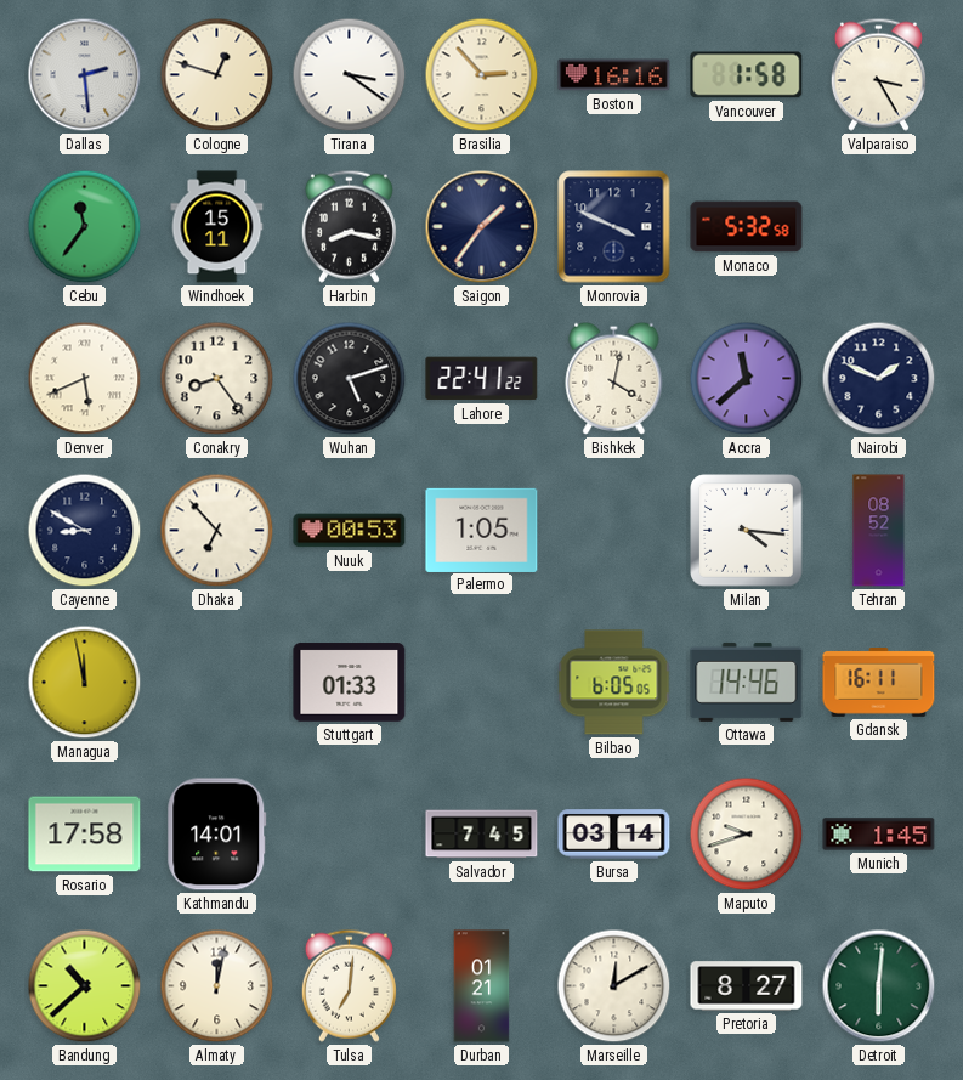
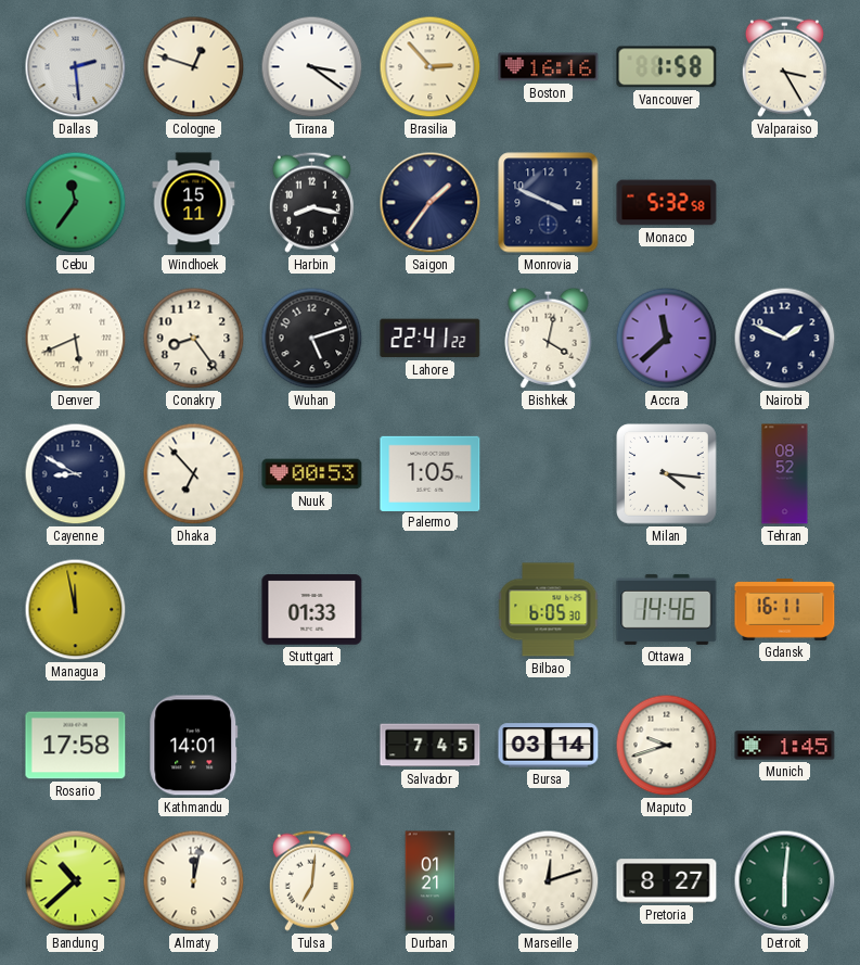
Bilbao: 6:05:05 -> 6:05:30 (549, 610)
Marseille: 12:10 -> 12:12 (549, 881)
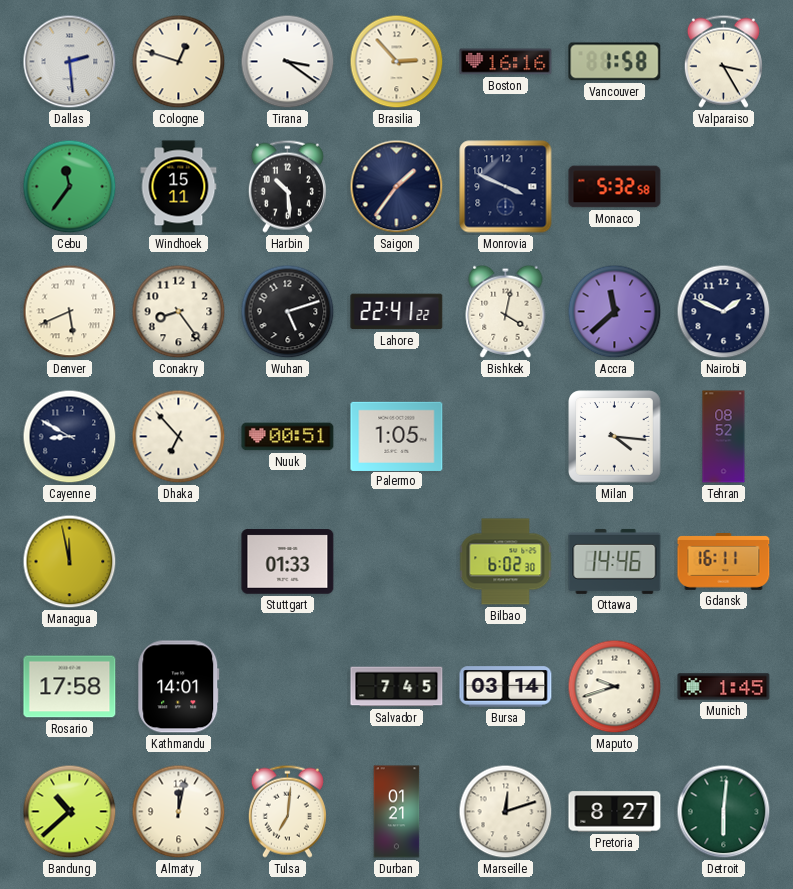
Harbin: 8:17 -> 10:29 (287, 186)
Nuuk: 00:53 -> 00:51 (288, 437)
Bilbao: 6:05 -> 6:02 (506, 562)
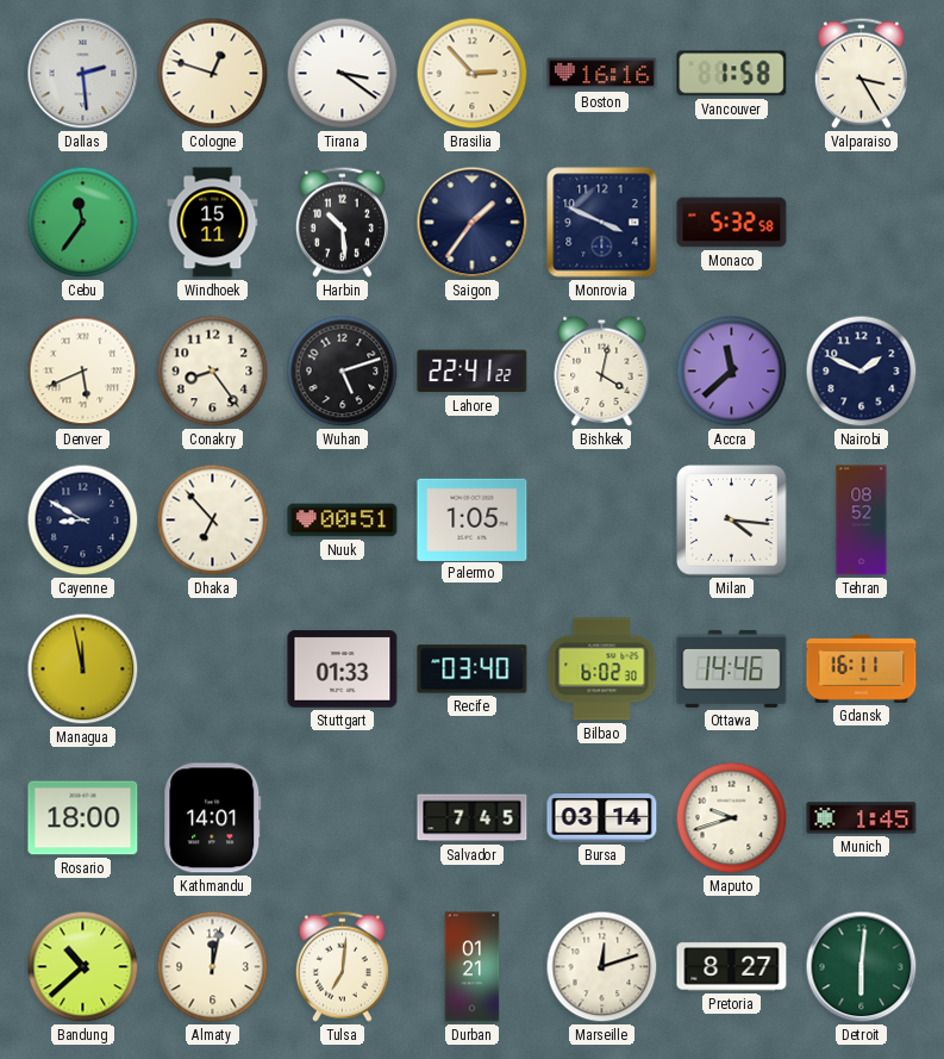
Recife: none -> 03:40 (473, 669)
Rosario: 17:58 -> 18:00 (83, 818)
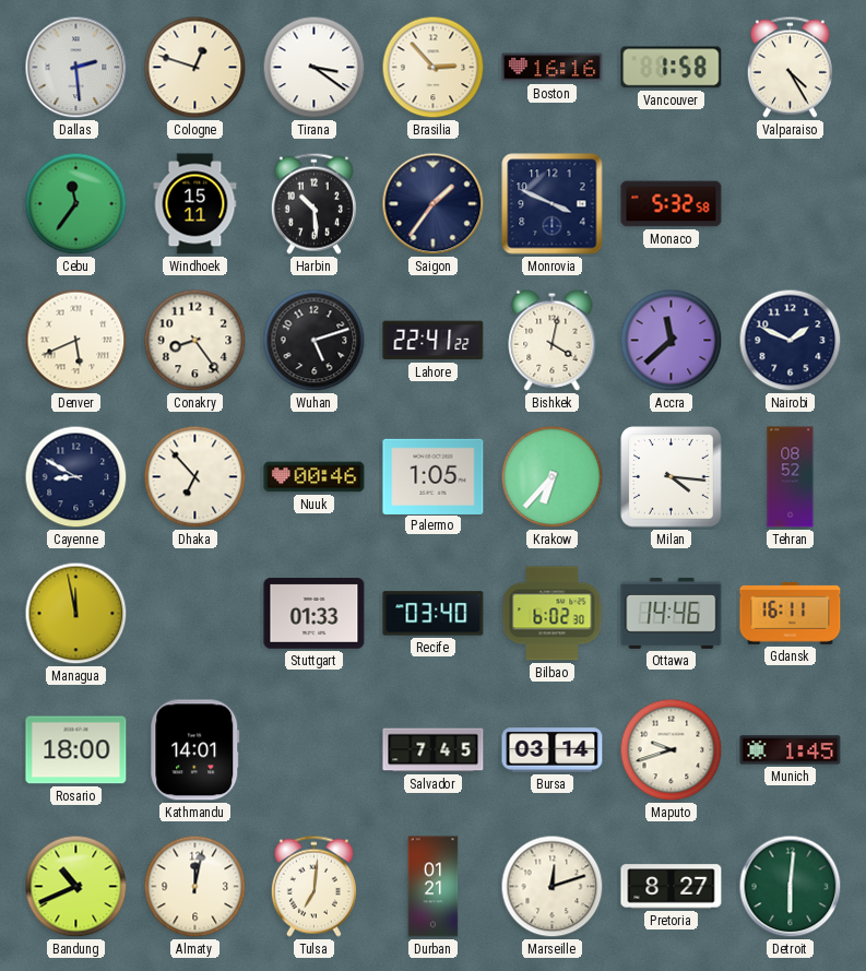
Valparaiso: 3:25 -> 4:25 (790, 67)
Nuuk: 00:51 -> 00:46 (315, 477)
Krakow: none -> 6:37 (553, 477)
Bandung: 10:38 -> 10:41 (76, 887)
